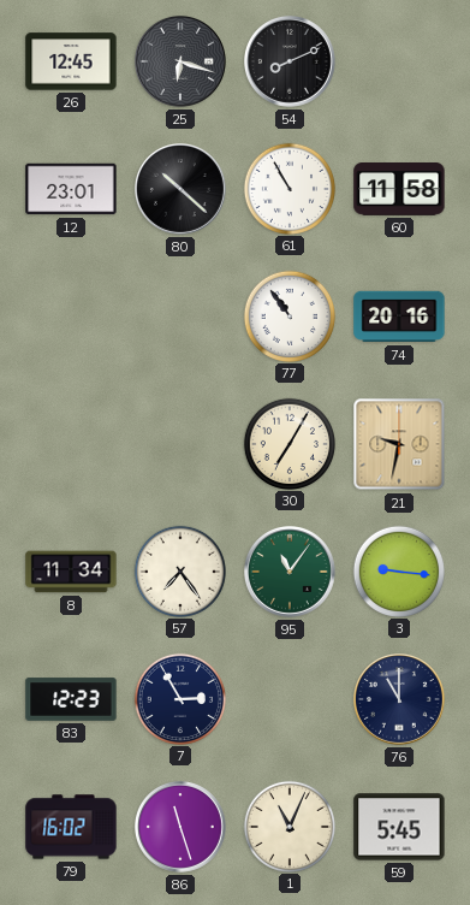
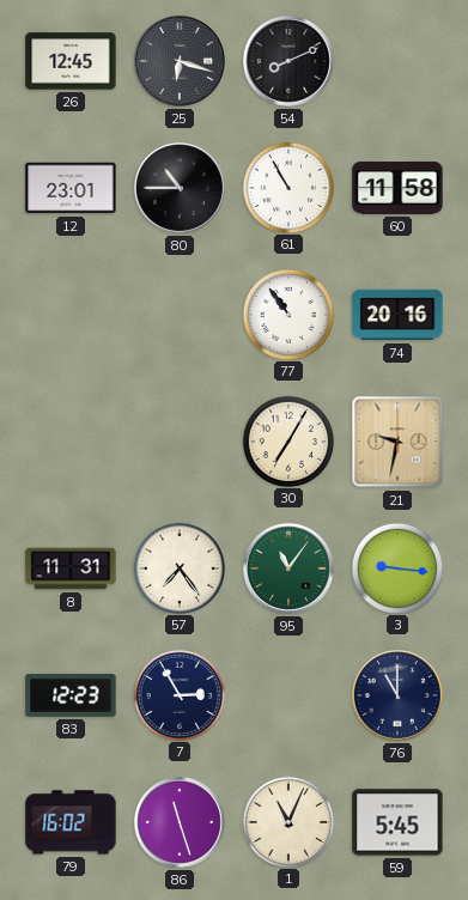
80: 10:22 -> 10:45 (181, 189)
8: 11:34 -> 11:31 (71, 568)
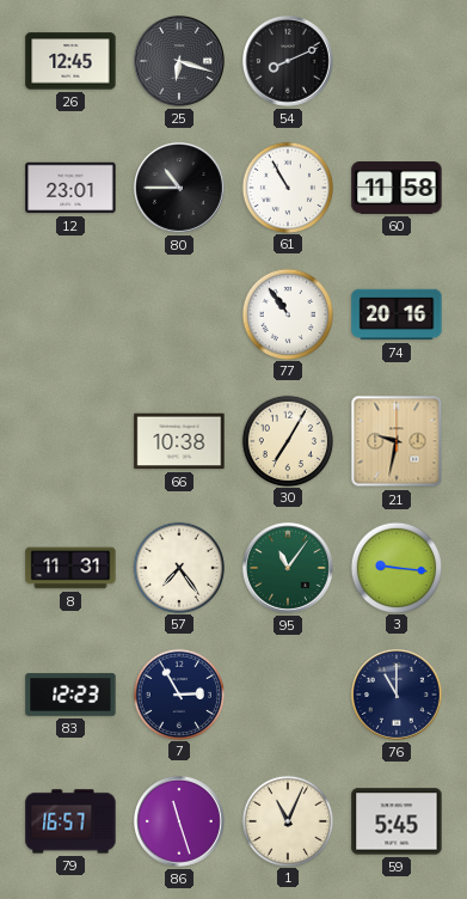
66: none -> 10:38 (179, 441)
79: 16:02 -> 16:57 (70, 821)
